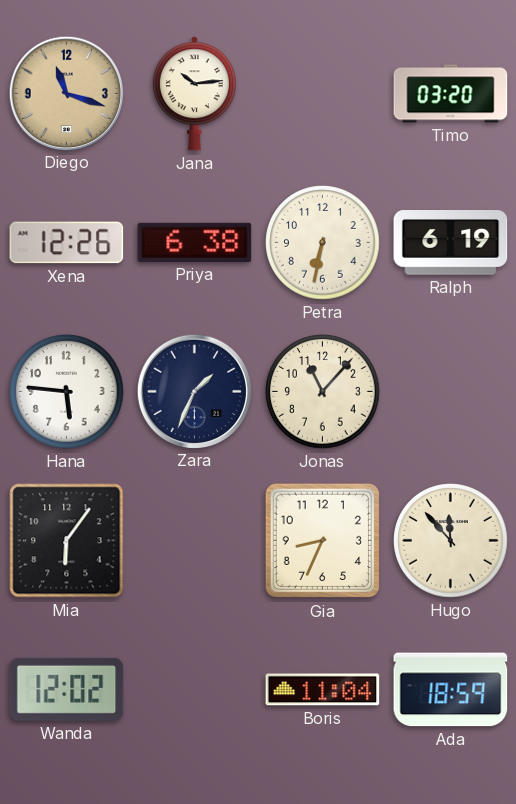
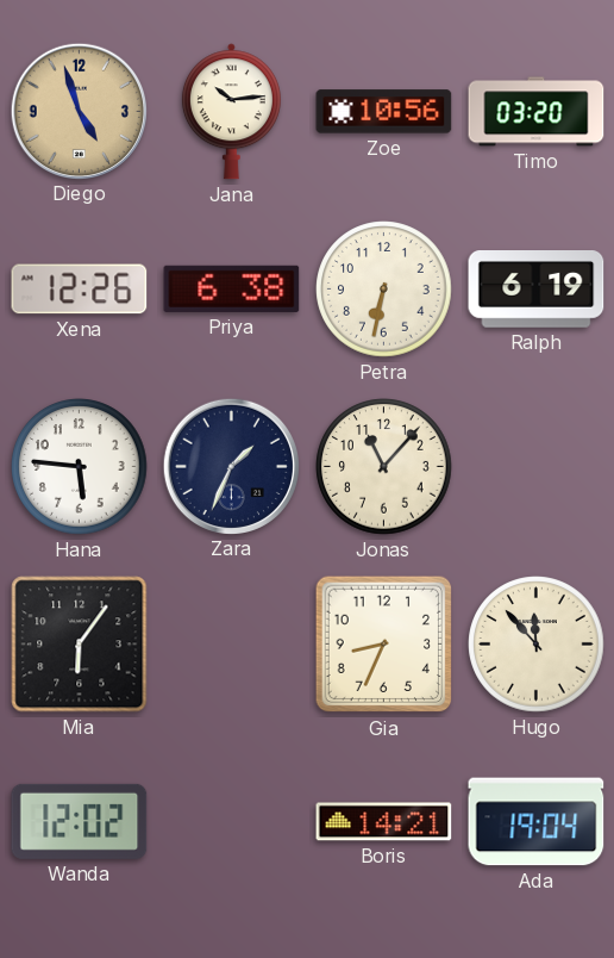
Diego: 11:18 -> 4:57 (79, 111)
Zoe: none -> 10:56 (384, 112)
Boris: 11:04 -> 14:21 (384, 822)
Ada: 18:59 -> 19:04 (537, 822)
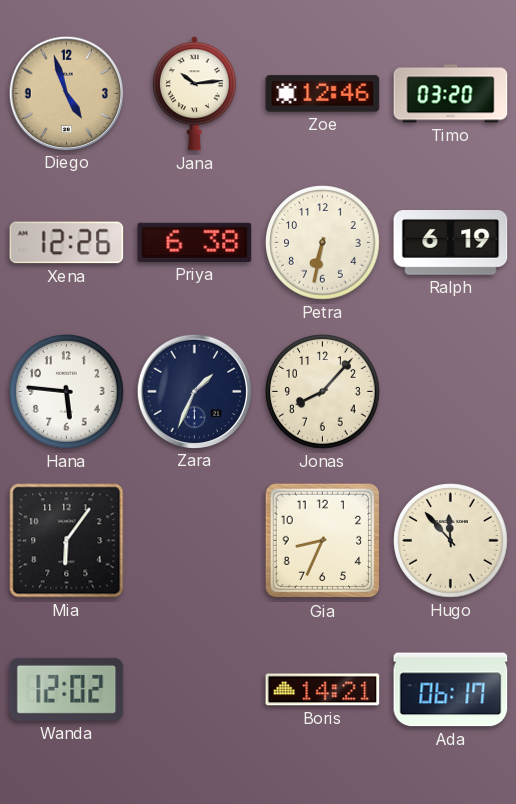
Zoe: 10:56 -> 12:46 (323, 94)
Jonas: 11:07 -> 8:07 (323, 392)
Ada: 19:04 -> 06:17 (451, 690)
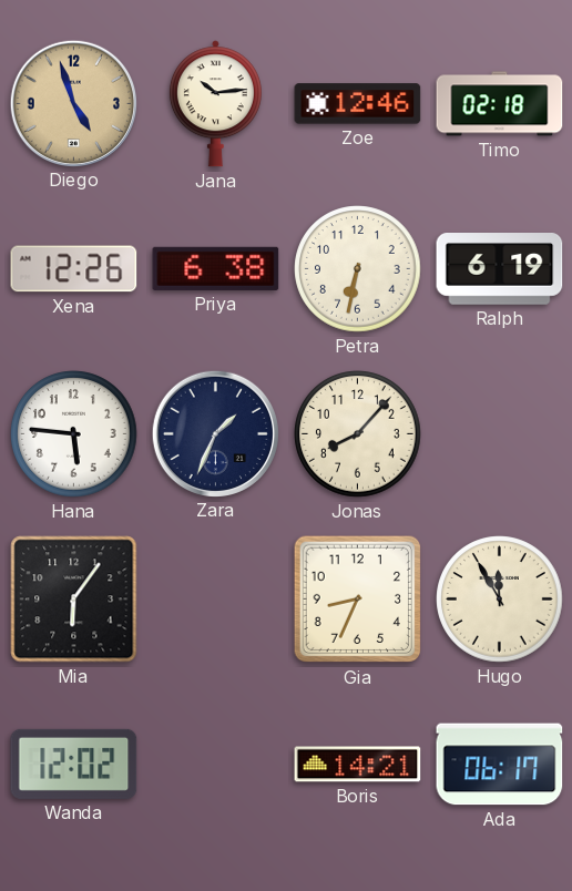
Timo: 03:20 -> 02:18 (500, 104)
Hugo: 11:53 -> 11:55 (500, 600)
